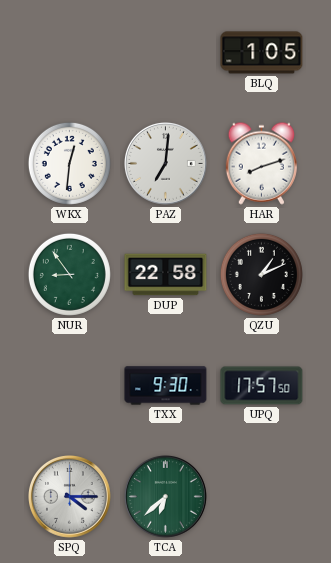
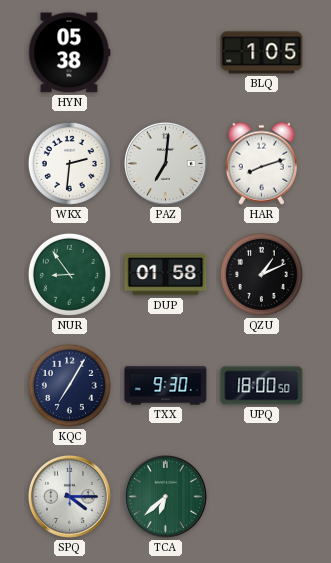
HYN: none -> 05:38 (70, 53)
WKX: 12:31 -> 2:31 (69, 163)
DUP: 22:58 -> 01:58 (166, 275)
KQC: none -> 7:05 (69, 385)
UPQ: 17:57 -> 18:00 (262, 386)
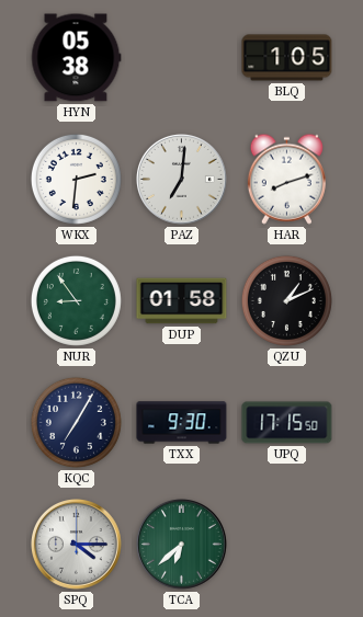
UPQ: 18:00 -> 17:15 (287, 423)
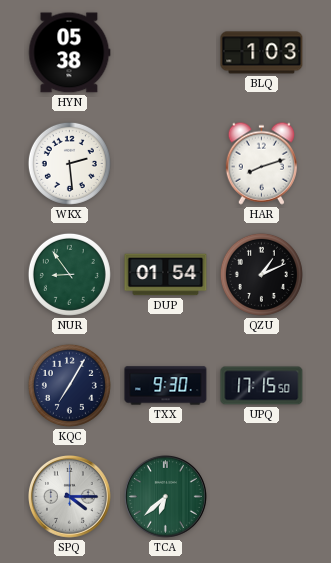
BLQ: 1:05 -> 1:03 (262, 53)
WKX: 2:31 -> 2:29 (69, 163)
PAZ: 7:01 -> none (182, 180)
DUP: 01:58 -> 01:54 (166, 275)
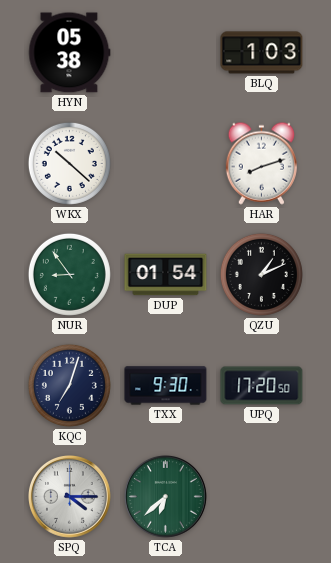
WKX: 2:29 -> 10:22 (69, 163)
KQC: 7:05 -> 7:03 (69, 385)
UPQ: 17:15 -> 17:20 (262, 386)
